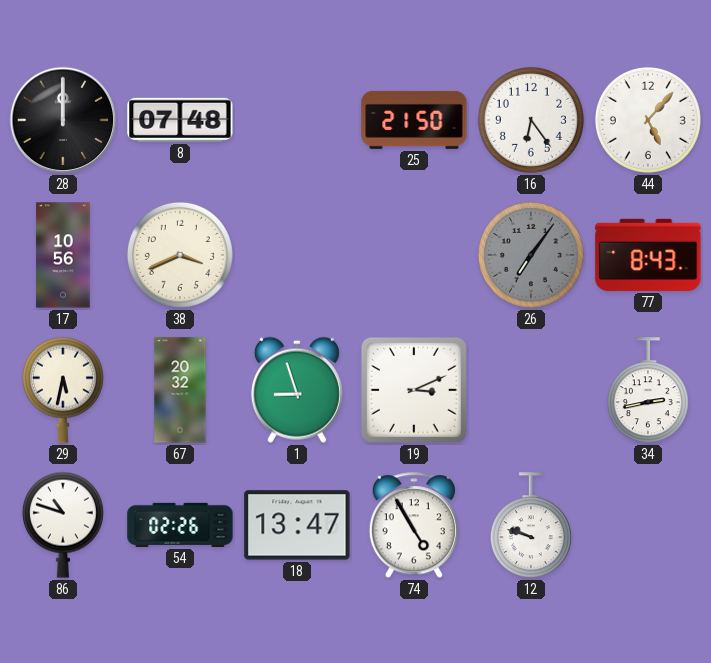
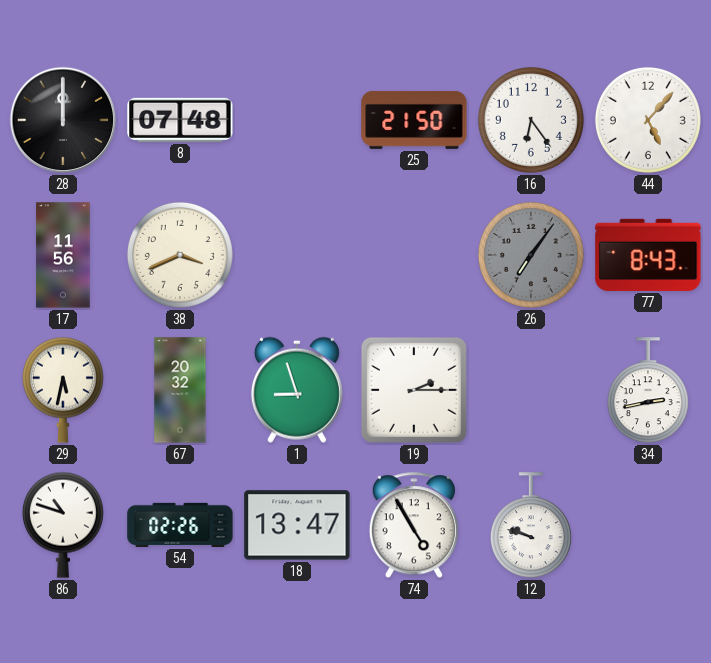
17: 10:56 -> 11:56 (63, 255)
19: 3:11 -> 2:15 (414, 390)
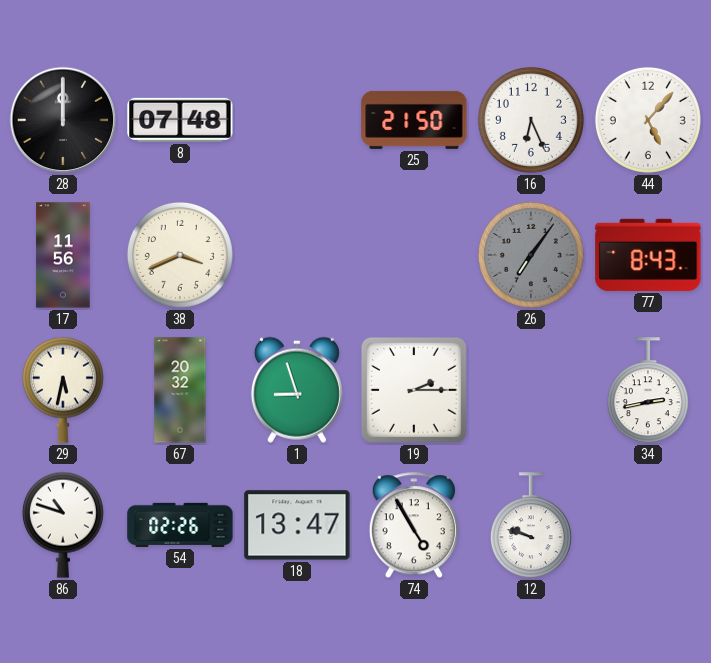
16: 6:24 -> 6:26 (531, 120)
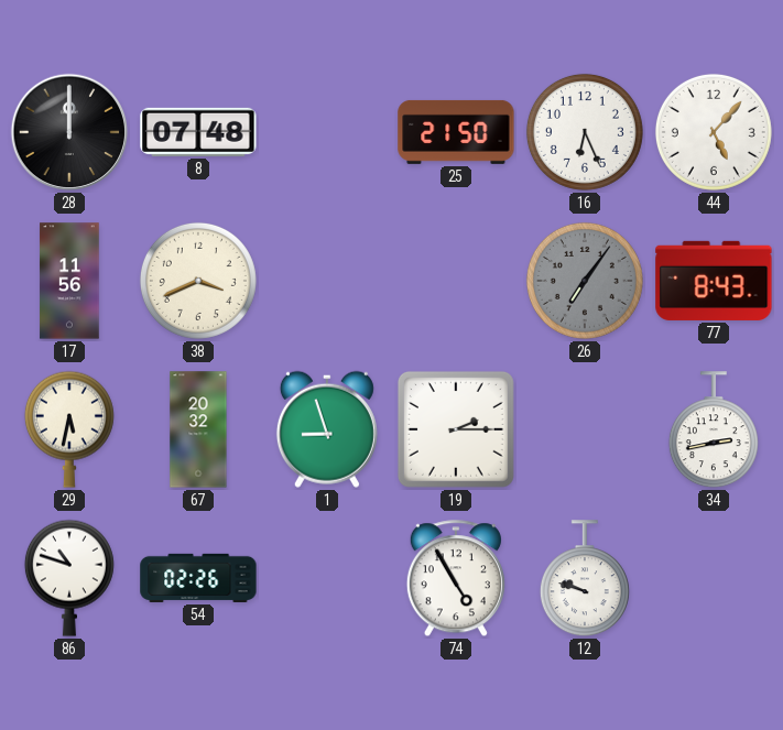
18: 13:47 -> none (297, 525)
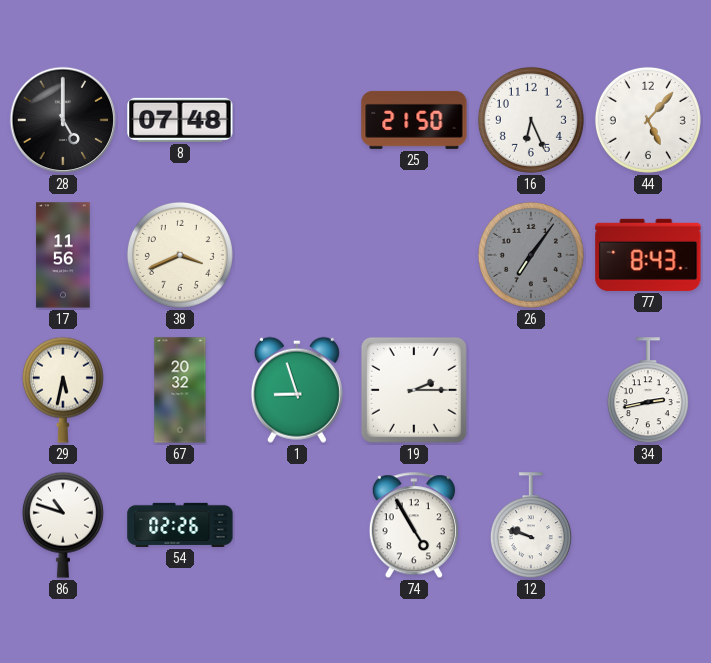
28: 12:00 -> 5:00 (63, 120)
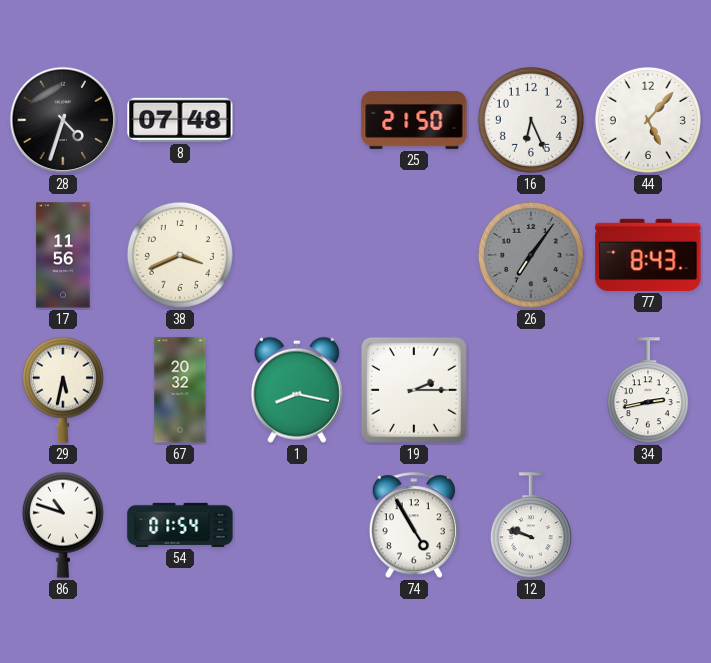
28: 5:00 -> 4:33 (63, 120)
1: 8:57 -> 8:17 (297, 390)
54: 02:26 -> 01:54 (180, 525)
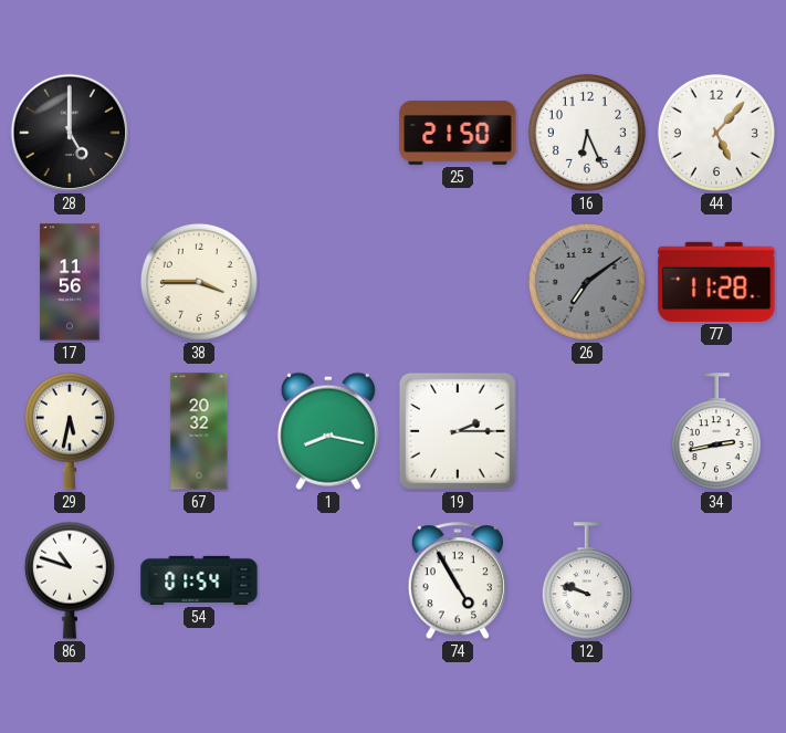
28: 4:33 -> 5:00 (70, 133)
8: 07:48 -> none (180, 120)
38: 3:41 -> 3:45 (199, 282)
26: 7:06 -> 7:09 (587, 282)
77: 8:43 -> 11:28 (716, 282)
